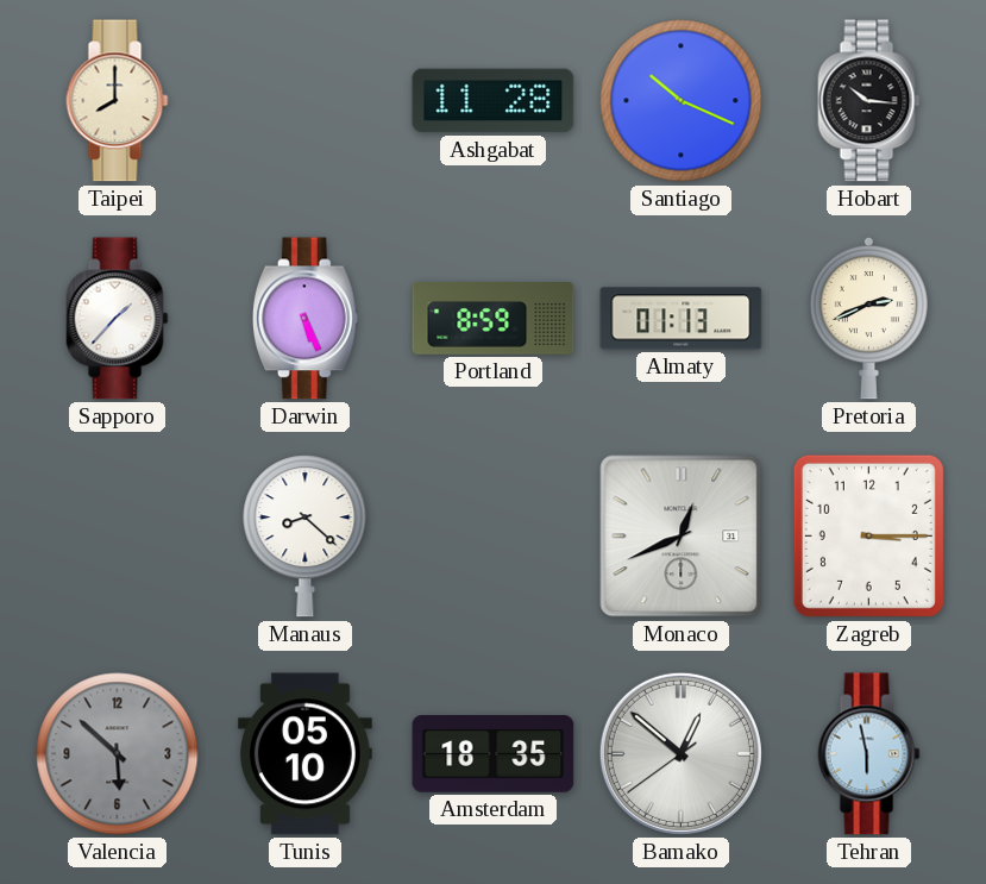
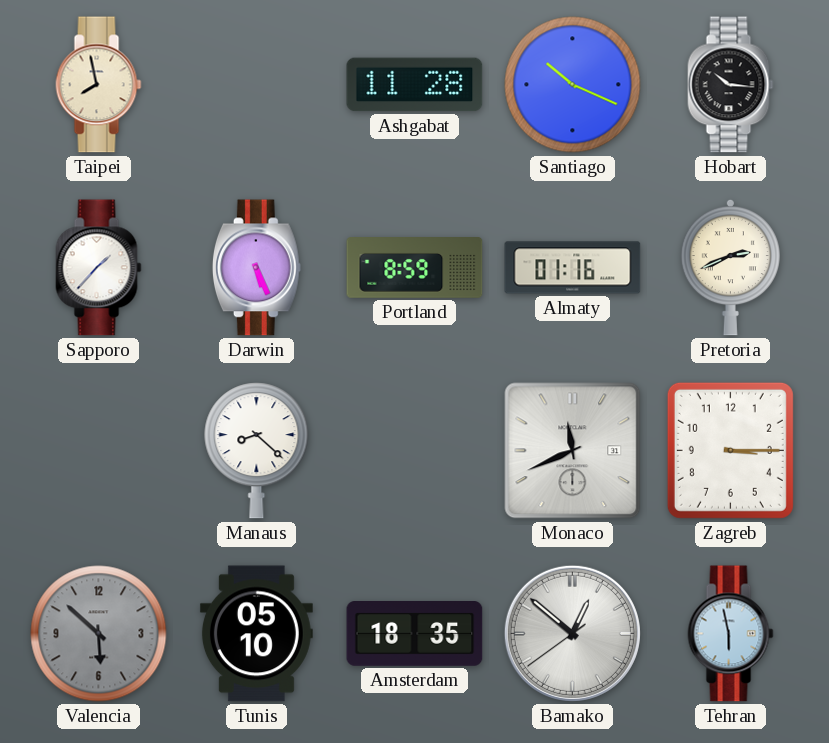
Taipei: 8:00 -> 7:58 (99, 85)
Almaty: 01:13 -> 01:16 (573, 268)
Monaco: 12:41 -> 11:41 (573, 451)
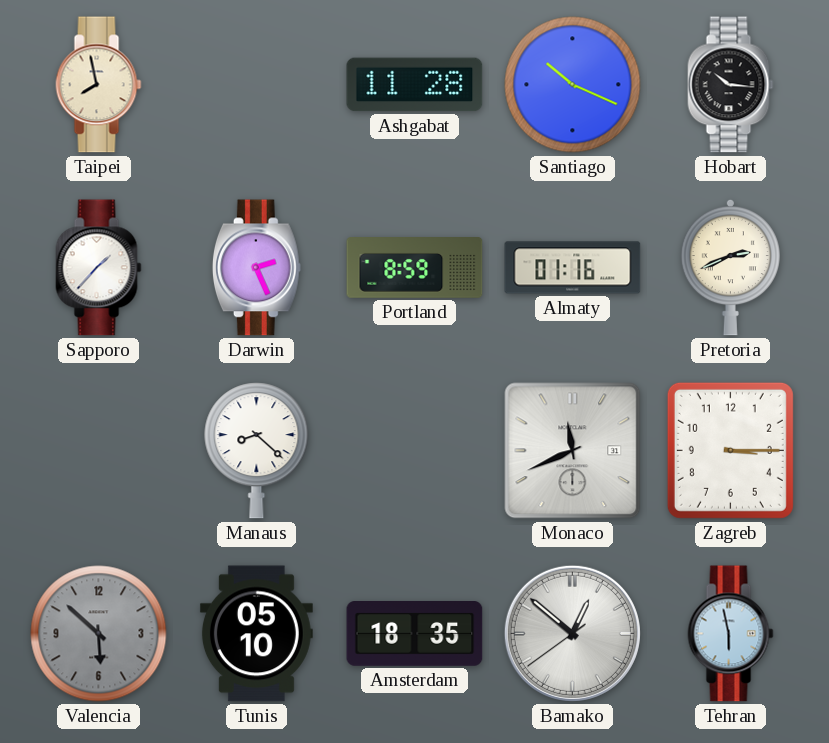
Darwin: 5:26 -> 2:26 (256, 268)
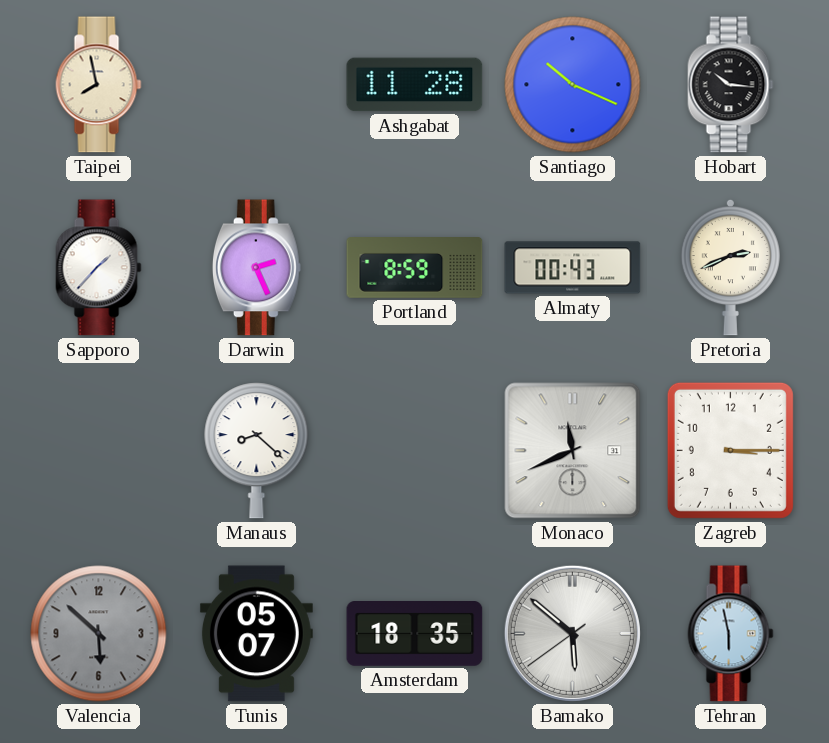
Almaty: 01:16 -> 00:43 (573, 268)
Tunis: 05:10 -> 05:07 (256, 634)
Bamako: 12:51 -> 5:51 (572, 633)
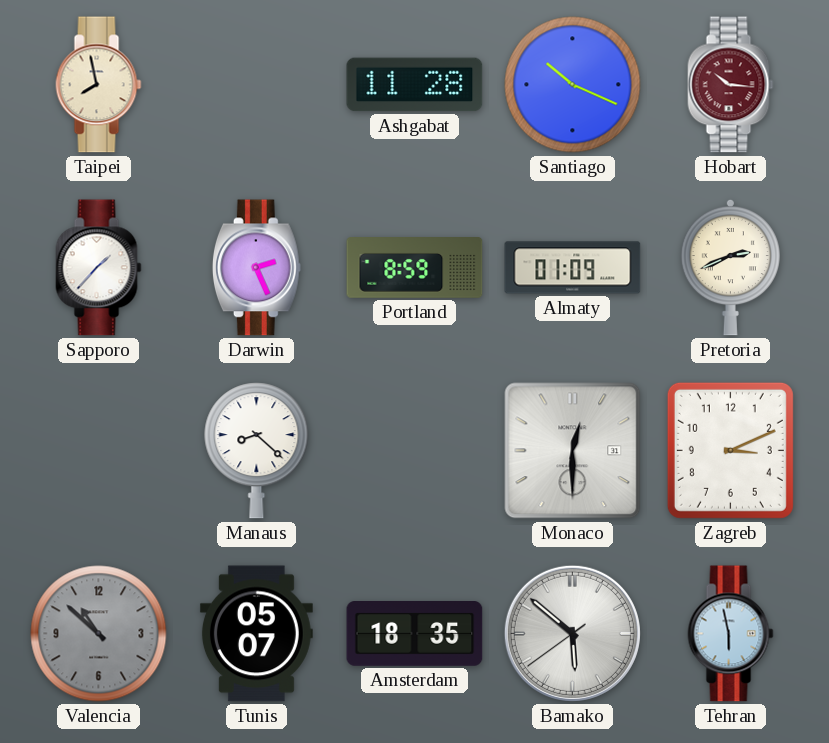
Hobart dial: black -> burgundy (731, 85)
Almaty: 00:43 -> 01:09 (573, 268)
Monaco: 11:41 -> 12:30 (573, 451)
Zagreb: 3:15 -> 3:11 (730, 450)
Valencia: 5:52 -> 10:52 (99, 634)
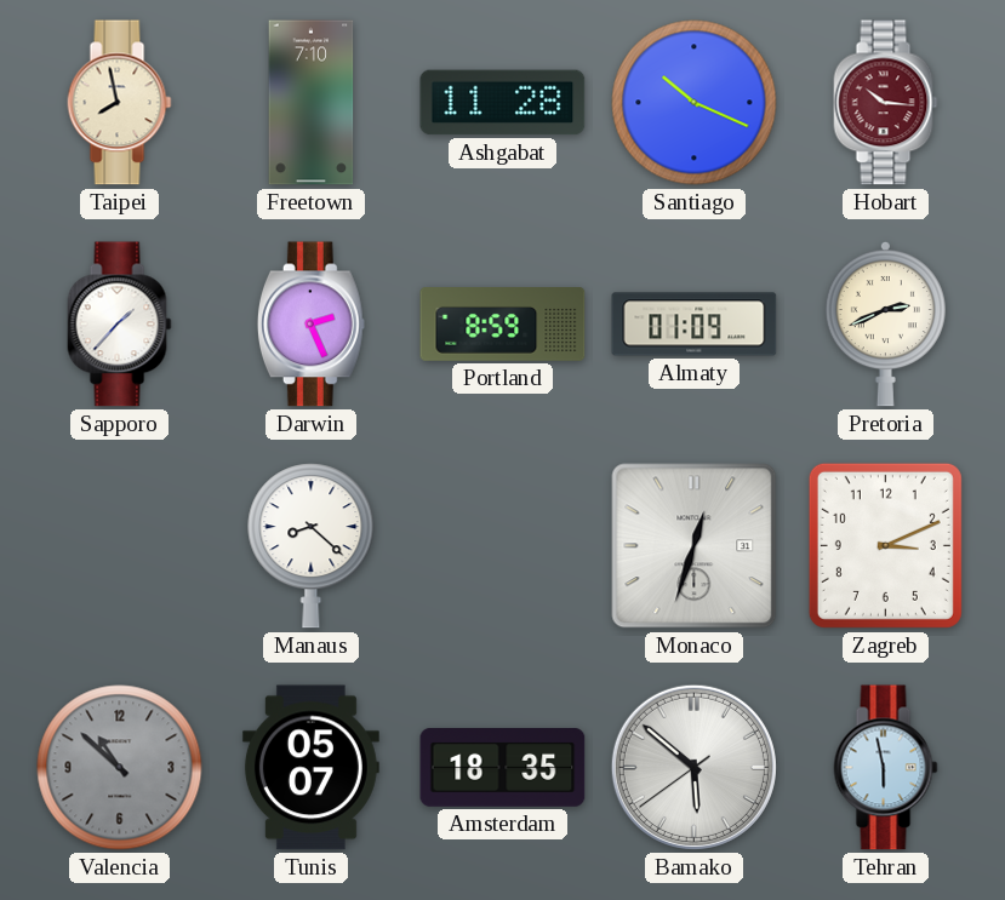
Freetown: none -> 7:10 (312, 103)
Monaco: 12:30 -> 12:33 (695, 546)
